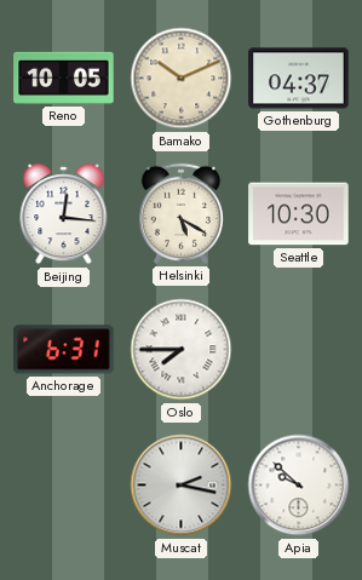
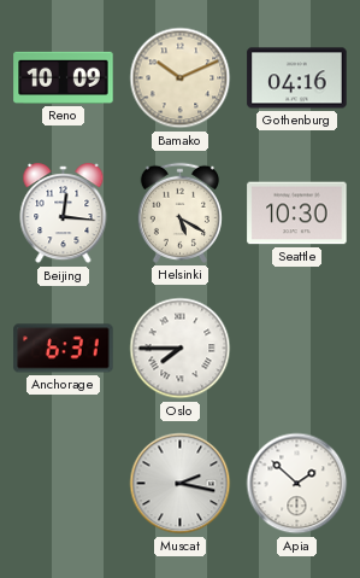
Reno: 10:05 -> 10:09 (64, 77)
Gothenburg: 04:37 -> 04:16 (297, 78)
Apia: 9:52 -> 1:52 (297, 484)
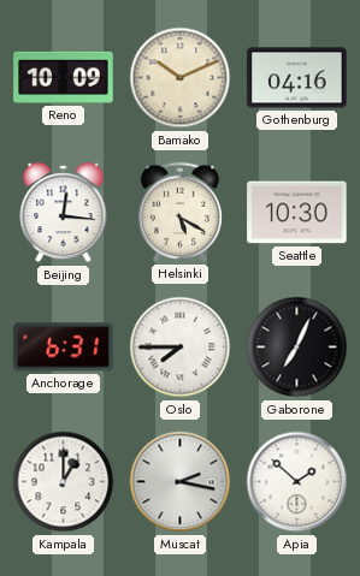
Gaborone: none -> 7:04 (297, 348)
Kampala: none -> 1:00 (64, 482)
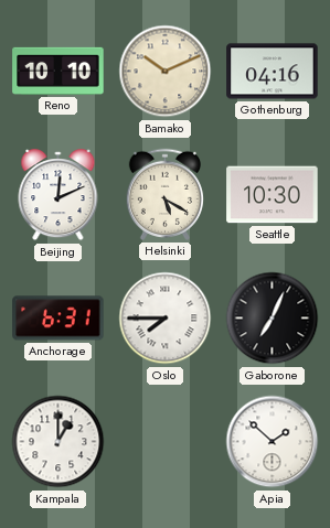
Reno: 10:09 -> 10:10 (58, 71)
Beijing: 12:16 -> 12:11 (58, 195)
Muscat: 2:17 -> none (181, 482)
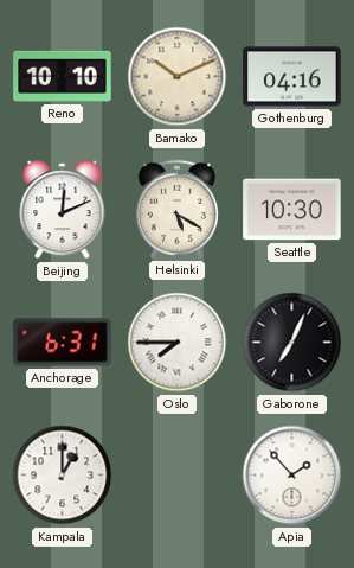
Apia: 1:52 -> 1:53 (292, 476)
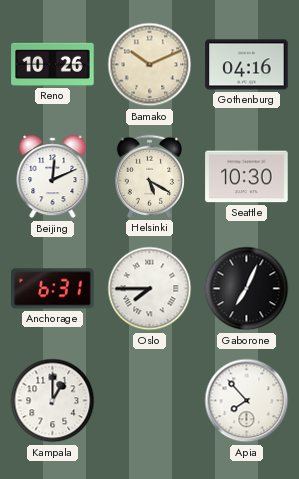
Reno: 10:10 -> 10:26 (53, 64)
Apia: 1:53 -> 7:53 (247, 401)
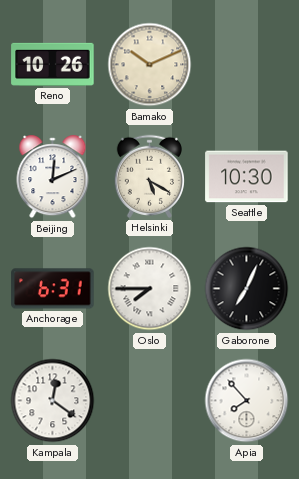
Gothenburg: 04:16 -> none (247, 65)
Kampala: 1:00 -> 12:21 (53, 401)
